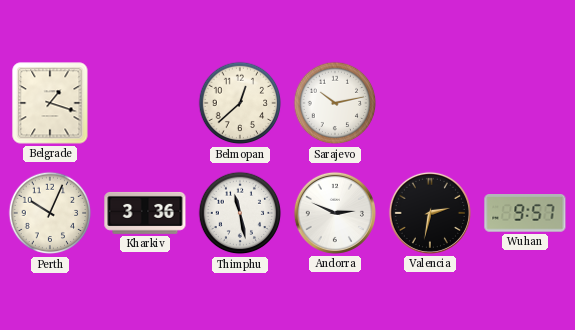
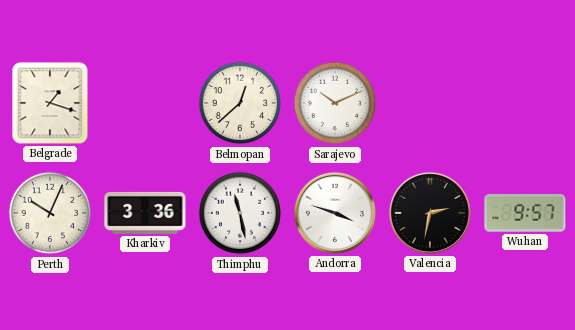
Sarajevo: 10:13 -> 10:11 (335, 103)
Andorra: 2:49 -> 3:48 (335, 213)
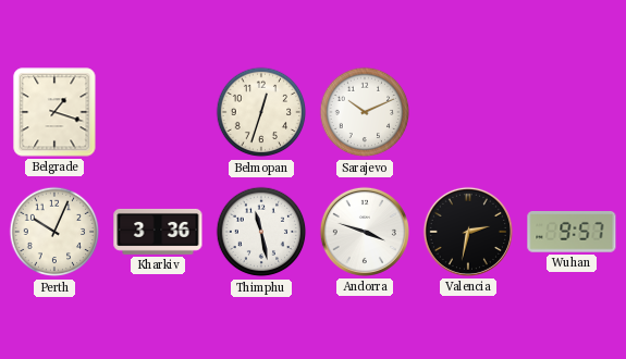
Belmopan: 12:38 -> 12:33 (261, 112)
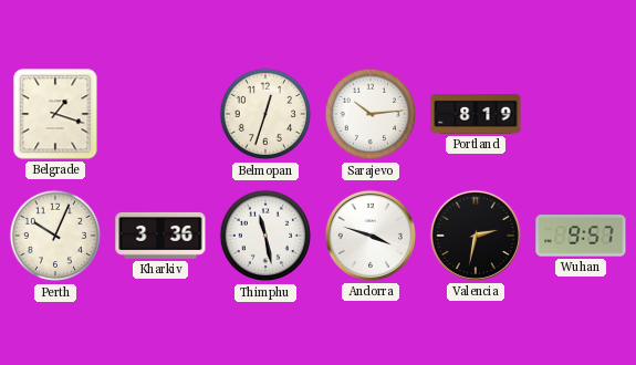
Sarajevo: 10:11 -> 10:14 (371, 114)
Portland: none -> 8:19 (476, 115)
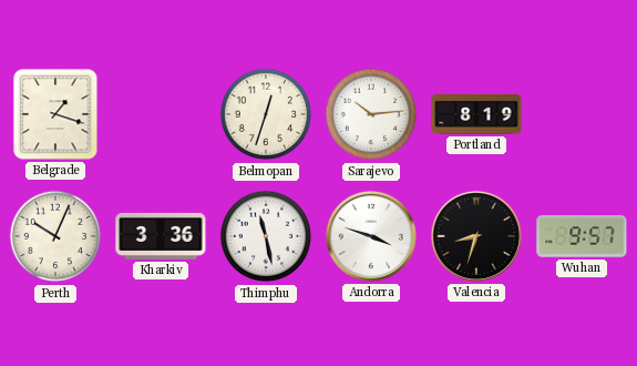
Valencia: 2:32 -> 8:33 (476, 236)
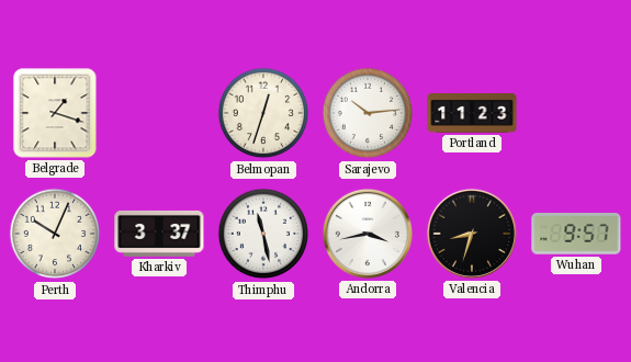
Portland: 8:19 -> 11:23 (472, 114)
Kharkiv: 3:36 -> 3:37 (159, 234)
Andorra: 3:48 -> 3:43 (368, 234)
